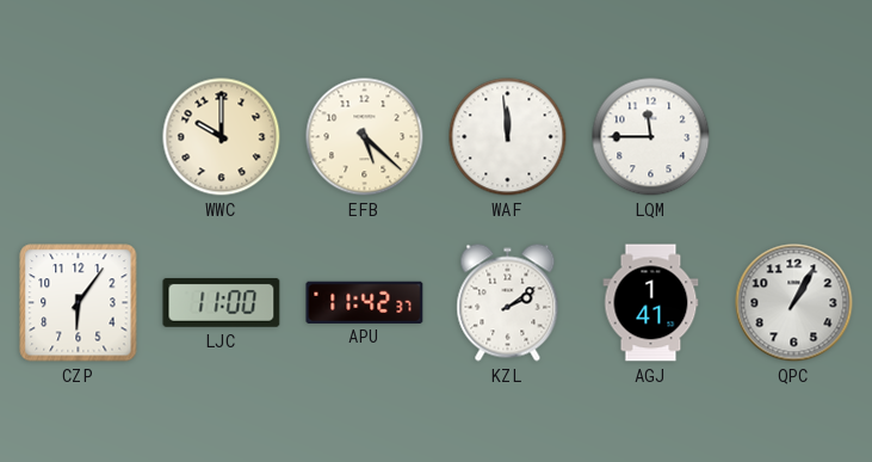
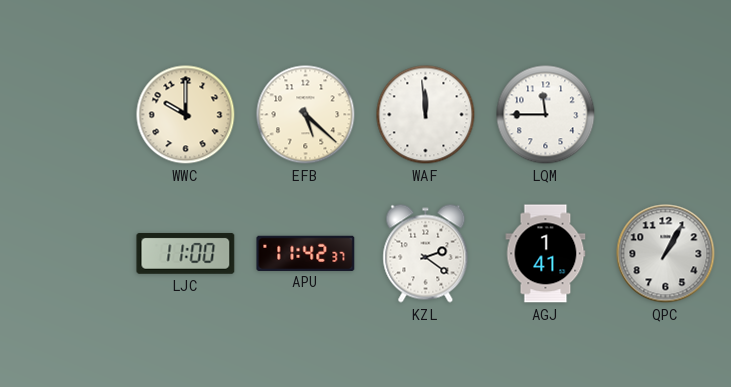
CZP: 6:06 -> none (79, 303)
KZL: 2:09 -> 2:21 (426, 254)
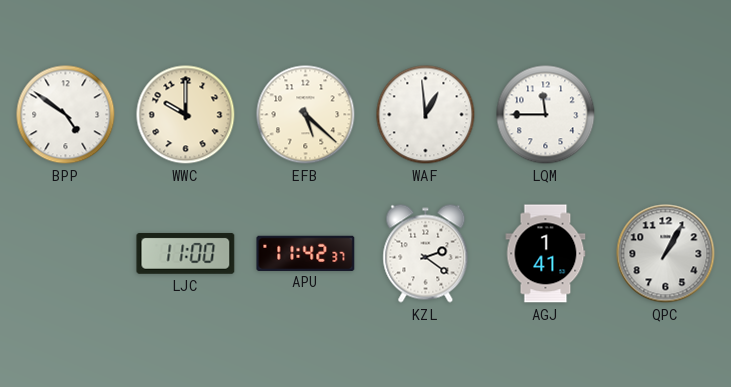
BPP: none -> 4:51 (66, 115)
WAF: 11:59 -> 12:59 (426, 115)
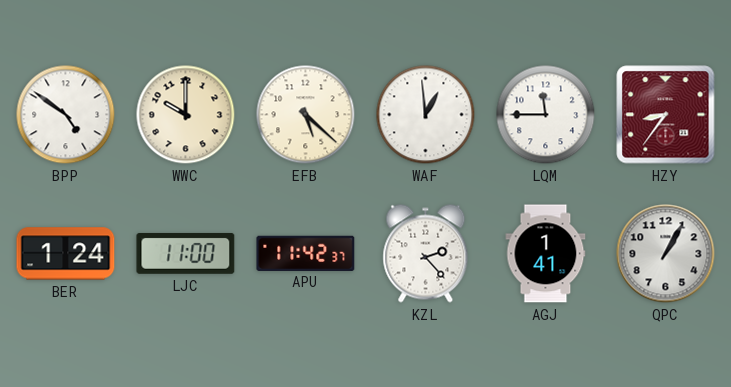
HZY: none -> 8:36 (666, 115)
BER: none -> 1:24 (66, 254)
KZL: 2:21 -> 2:23 (426, 254)
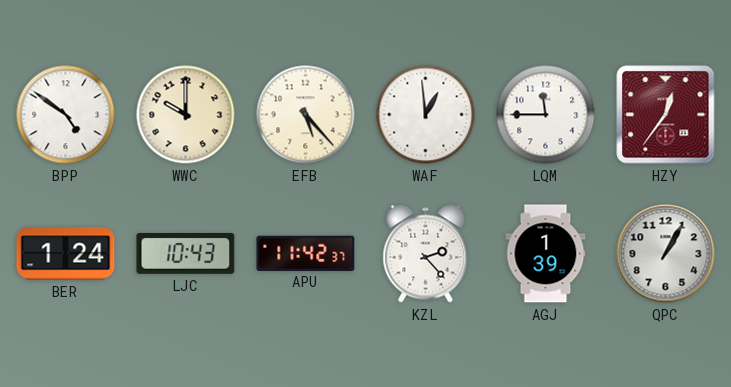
EFB: 5:22 -> 5:23 (306, 115)
HZY: 8:36 -> 12:36 (666, 115)
LJC: 11:00 -> 10:43 (186, 253)
AGJ: 1:41 -> 1:39 (546, 254)
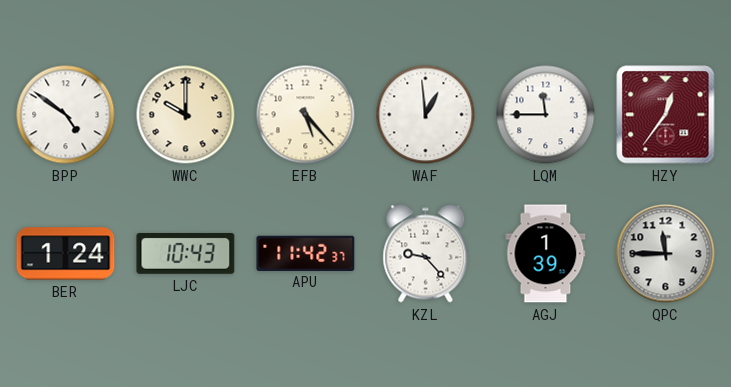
KZL: 2:23 -> 9:23 (426, 254)
QPC: 1:05 -> 11:45 (666, 254)
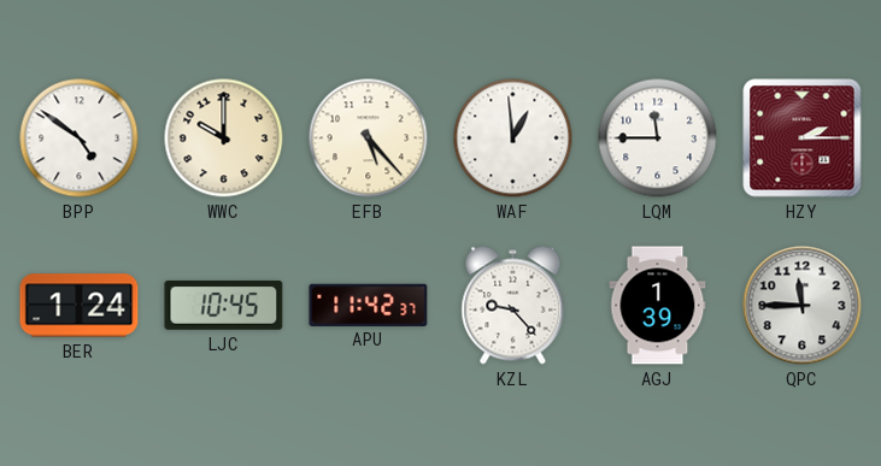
HZY: 12:36 -> 2:15 (803, 138)
LJC: 10:43 -> 10:45 (224, 305)
